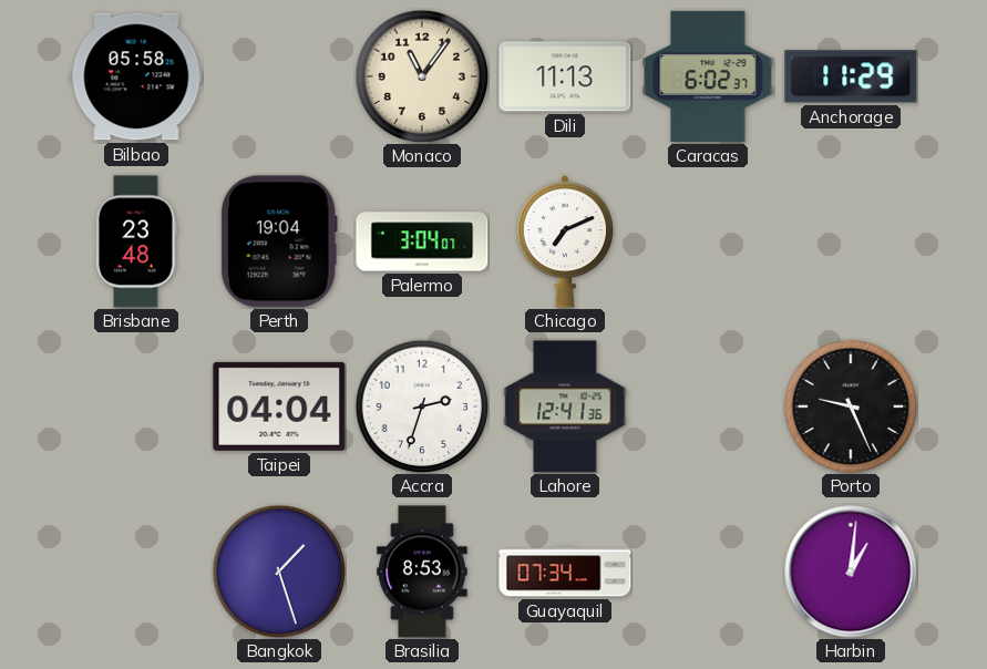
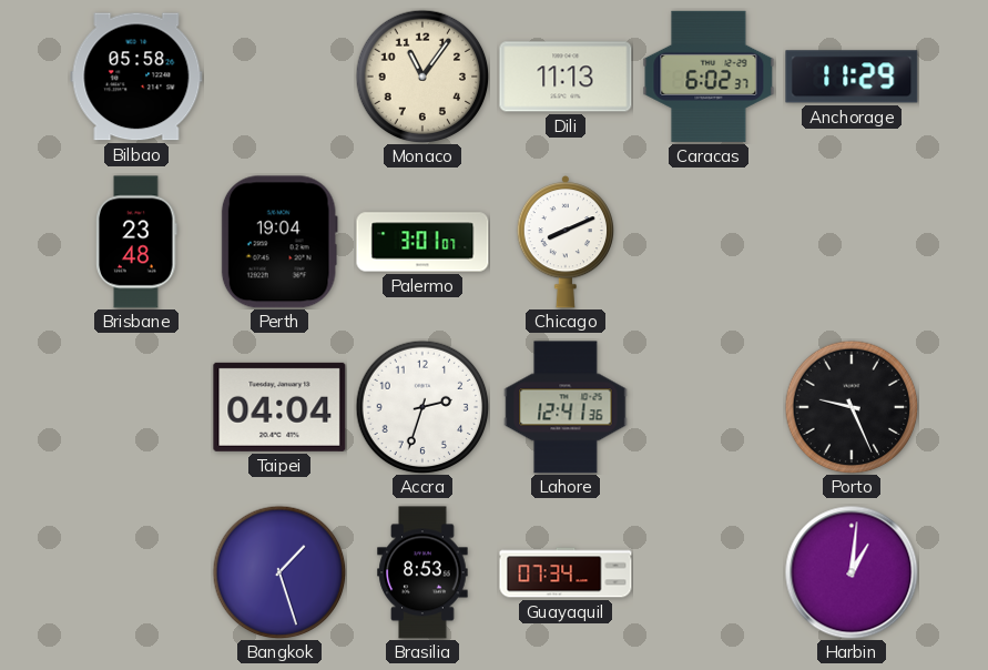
Palermo: 3:04 -> 3:01 (422, 242)
Chicago: 7:11 -> 8:11 (564, 243)
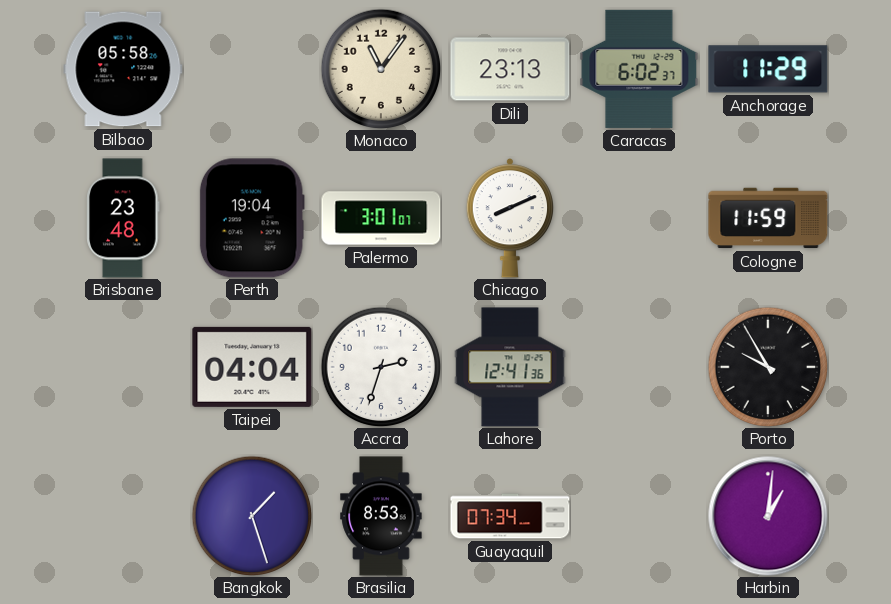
Dili: 11:13 -> 23:13 (510, 69)
Cologne: none -> 11:59 (768, 218)
Porto: 9:26 -> 9:55 (768, 367)
